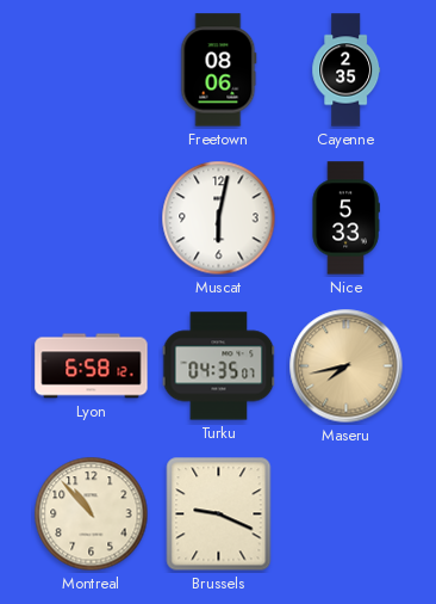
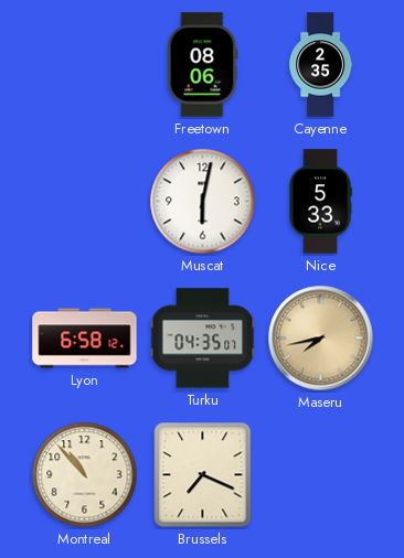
Brussels: 9:19 -> 7:19 (203, 475)
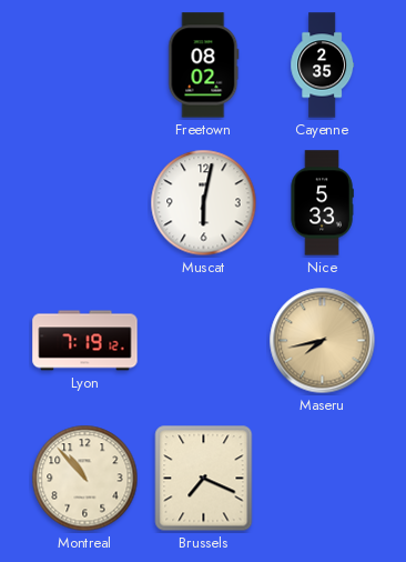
Freetown: 08:06 -> 08:02 (204, 66)
Lyon: 6:58 -> 7:19 (85, 341)
Turku: 04:35 -> none (203, 339)
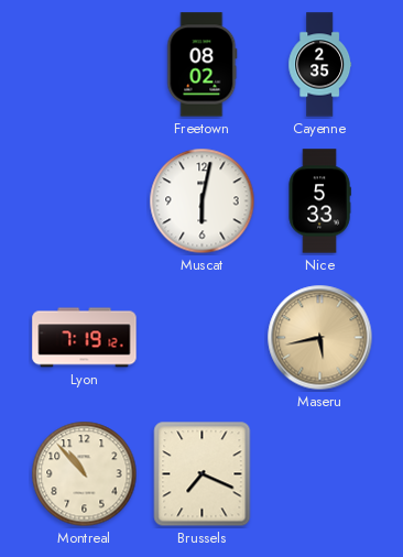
Maseru: 7:43 -> 5:43 (320, 338)
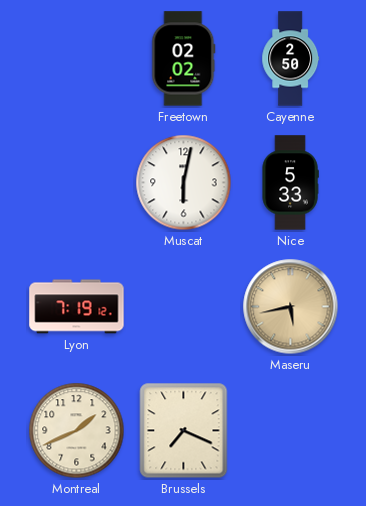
Freetown: 08:02 -> 02:02 (184, 59)
Cayenne: 2:35 -> 2:50 (291, 59)
Montreal: 10:53 -> 1:41 (77, 431)
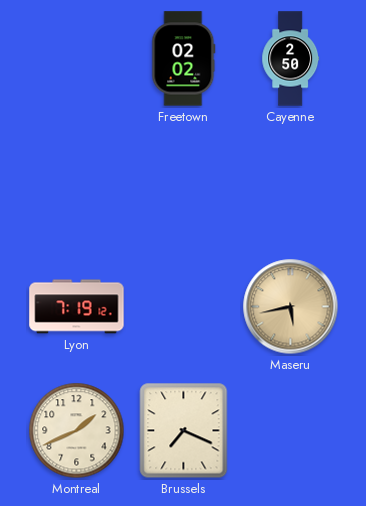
Muscat: 6:02 -> none (184, 183)
Nice: 5:33 -> none (290, 183)
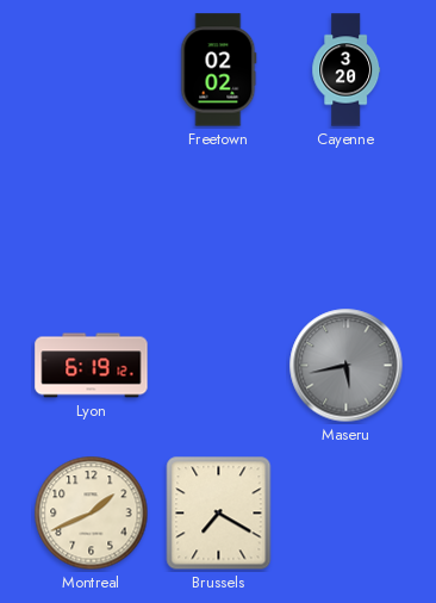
Cayenne: 2:50 -> 3:20 (347, 70)
Lyon: 7:19 -> 6:19 (92, 366)
Maseru dial: champagne -> grey (347, 366)
Brussels: 7:19 -> 7:20 (219, 514)
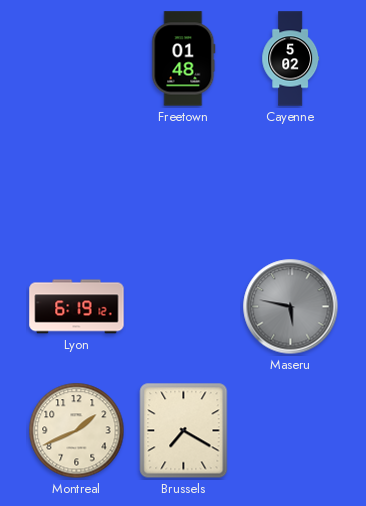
Freetown: 02:02 -> 01:48 (184, 59)
Cayenne: 3:20 -> 5:02 (291, 59)
Maseru: 5:43 -> 5:47 (291, 307)
